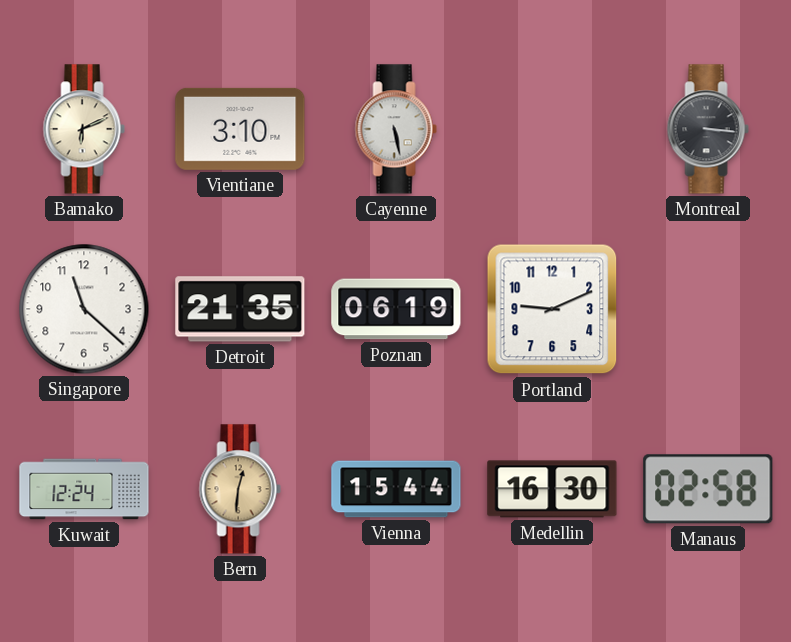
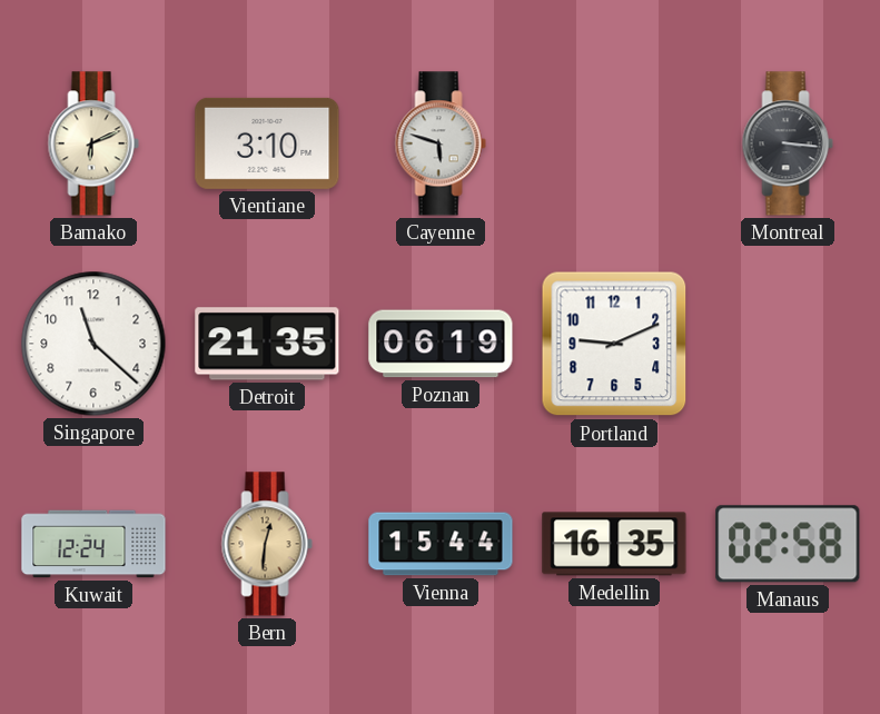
Cayenne: 5:28 -> 5:48 (441, 143)
Medellin: 16:30 -> 16:35 (614, 544)
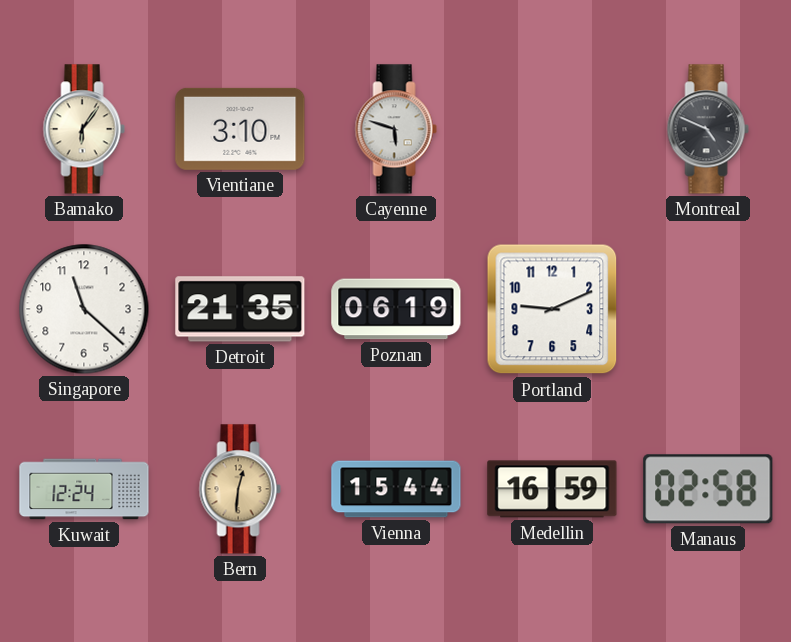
Bamako: 6:11 -> 6:06 (84, 129)
Montreal: 3:16 -> 4:49 (708, 129)
Medellin: 16:35 -> 16:59 (552, 489)
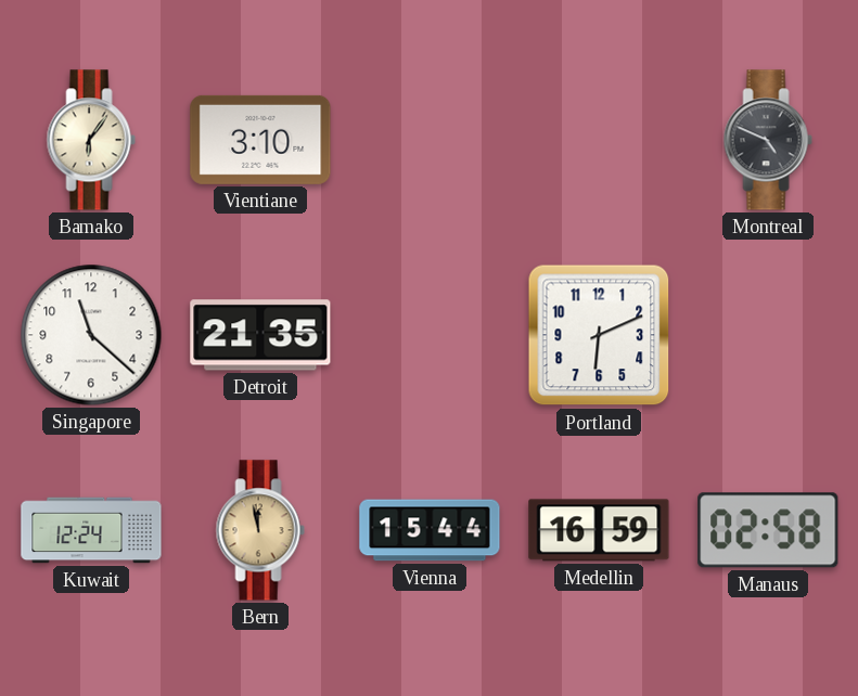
Cayenne: 5:48 -> none (396, 129)
Poznan: 06:19 -> none (396, 309)
Portland: 9:11 -> 6:11 (599, 335)
Bern: 12:31 -> 11:58 (260, 530)
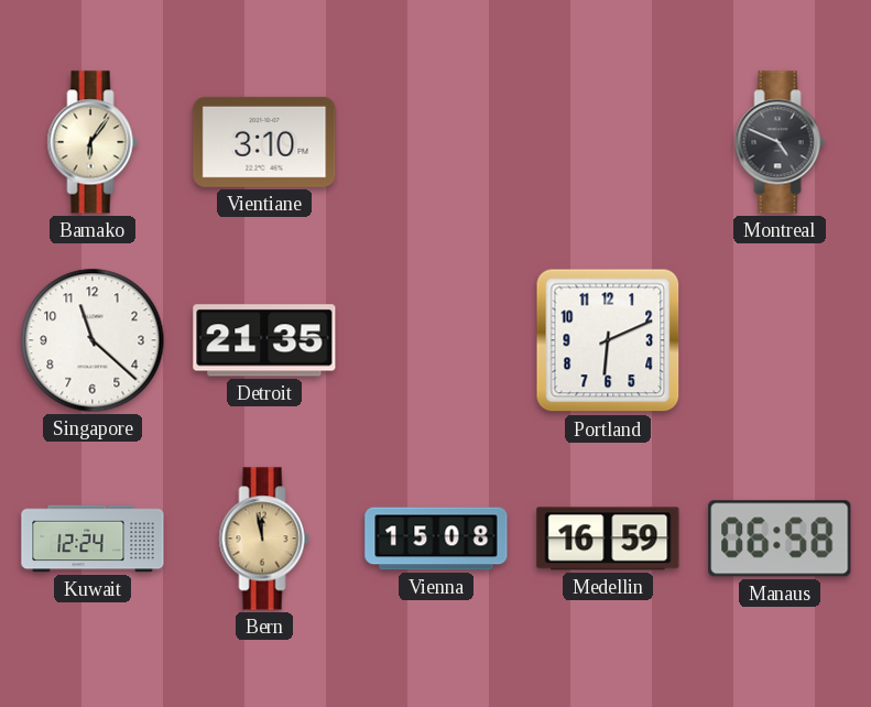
Vienna: 15:44 -> 15:08 (436, 539)
Manaus: 02:58 -> 06:58 (780, 539)
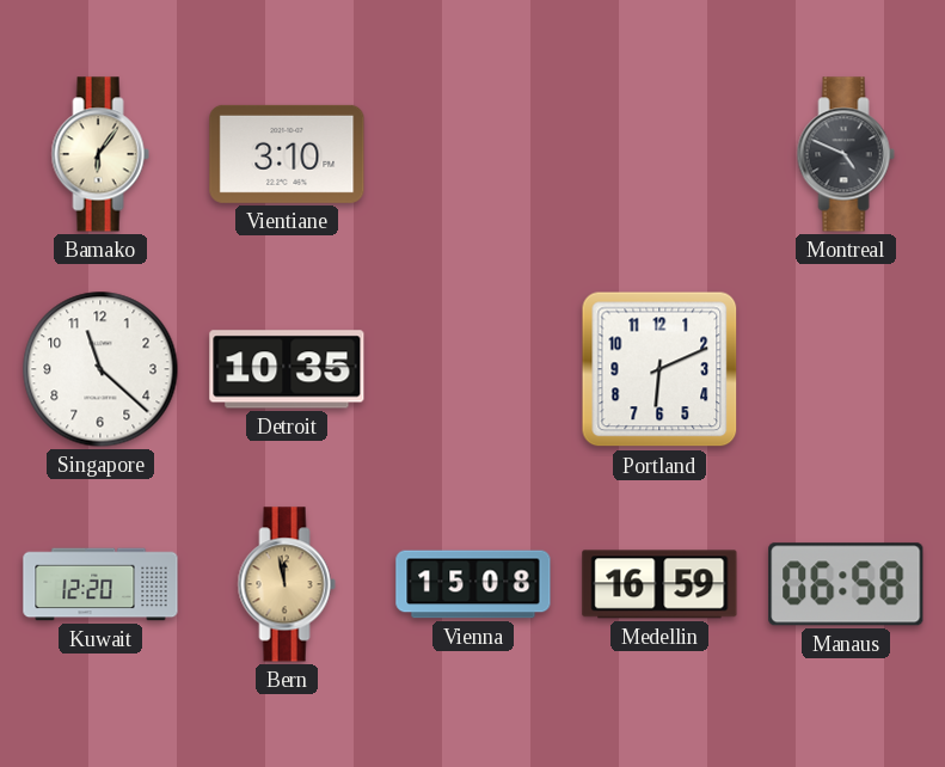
Detroit: 21:35 -> 10:35 (287, 369)
Kuwait: 12:24 -> 12:20 (100, 584)
